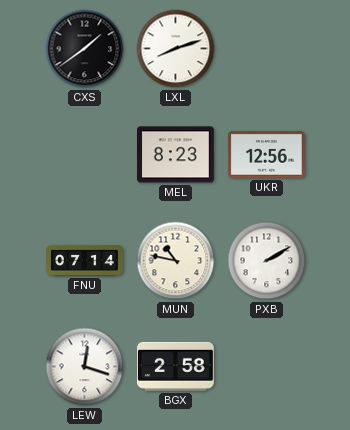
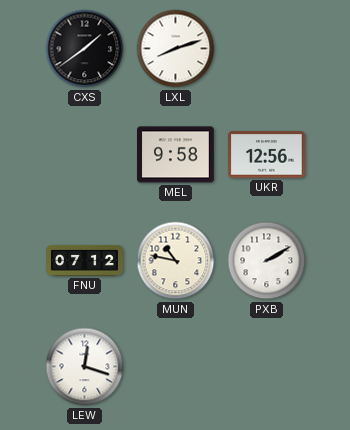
MEL: 8:23 -> 9:58 (176, 155)
FNU: 07:14 -> 07:12 (85, 261)
BGX: 2:58 -> none (175, 366)
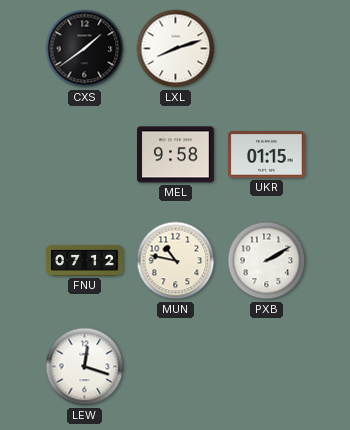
UKR: 12:56 -> 01:15 (266, 155)
